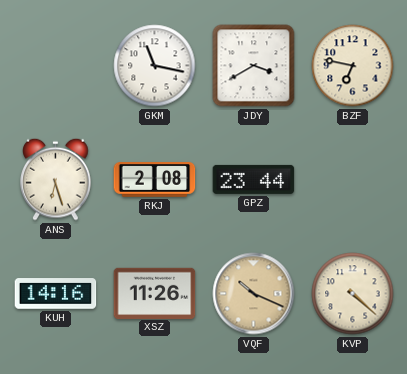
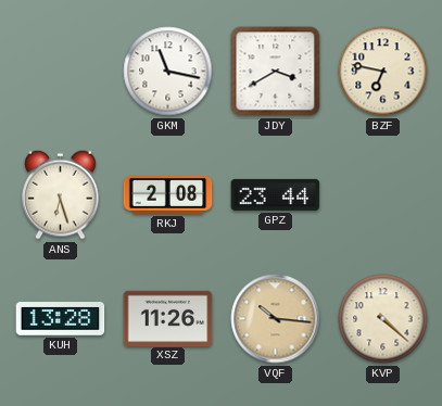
KUH: 14:16 -> 13:28 (61, 319)
VQF: 10:19 -> 10:16 (276, 319)
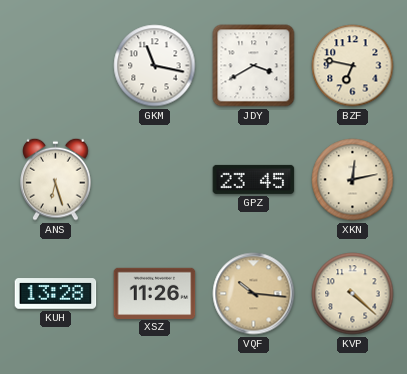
RKJ: 2:08 -> none (168, 195)
GPZ: 23:44 -> 23:45 (254, 179)
XKN: none -> 12:13 (353, 180)
